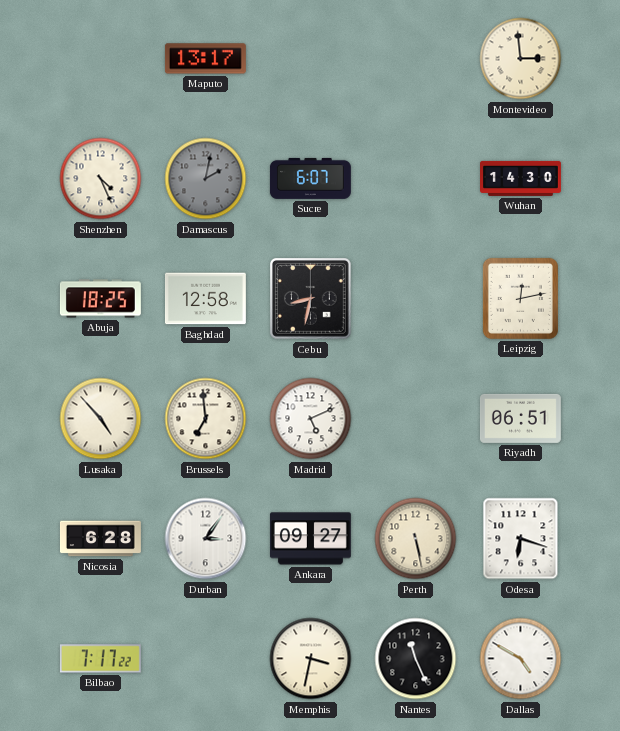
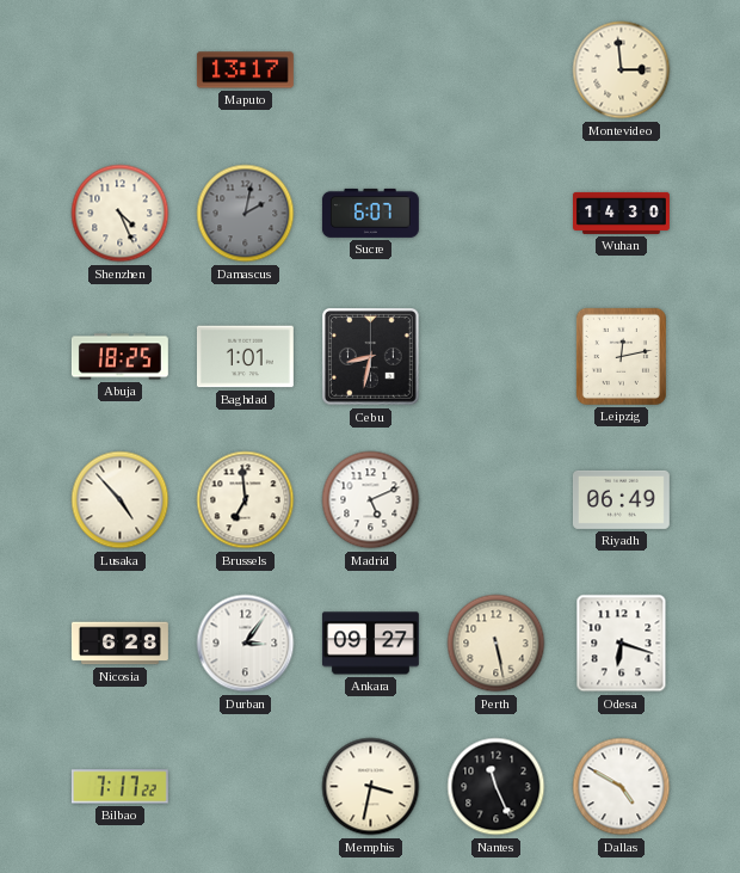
Baghdad: 12:58 -> 1:01 (245, 357)
Riyadh: 06:51 -> 06:49 (621, 499)
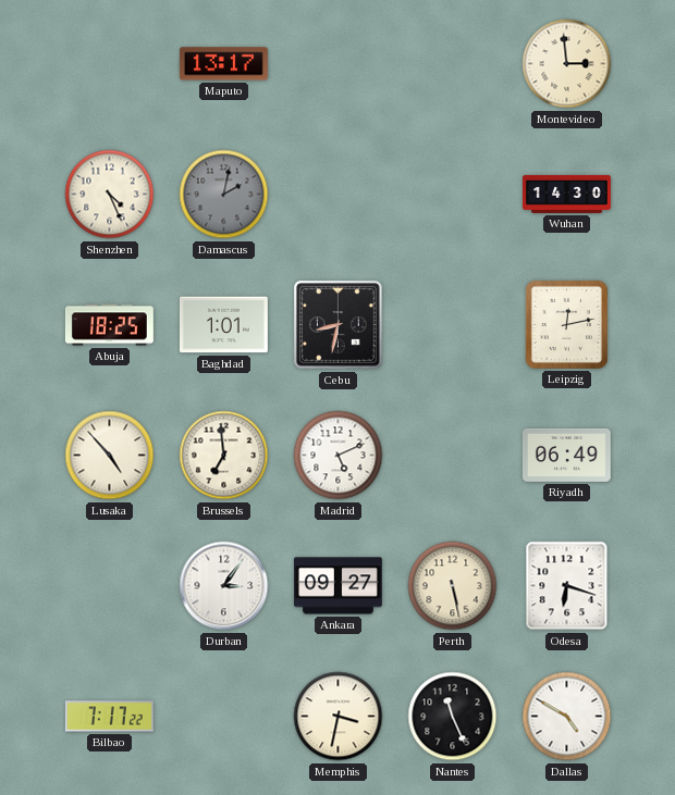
Sucre: 6:07 -> none (370, 213)
Nicosia: 6:28 -> none (119, 644)
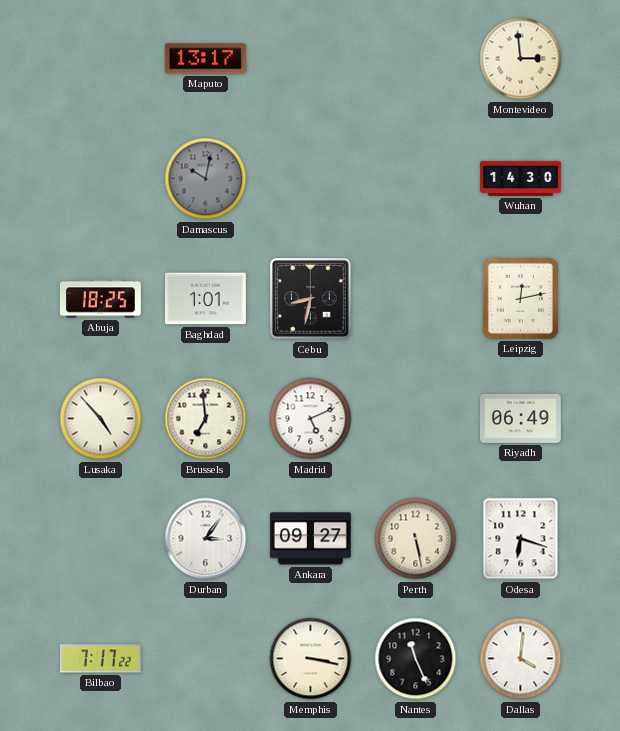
Shenzhen: 4:26 -> none (110, 195)
Damascus: 2:02 -> 10:02 (206, 179)
Memphis: 3:32 -> 3:17 (311, 659)
Dallas: 4:50 -> 4:01 (521, 659)
